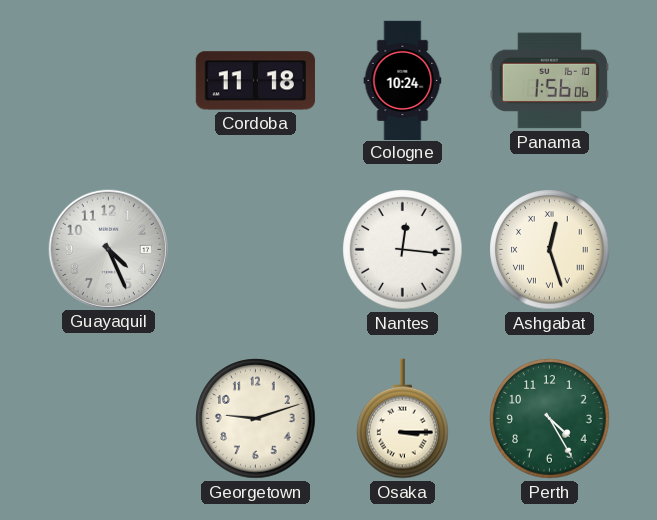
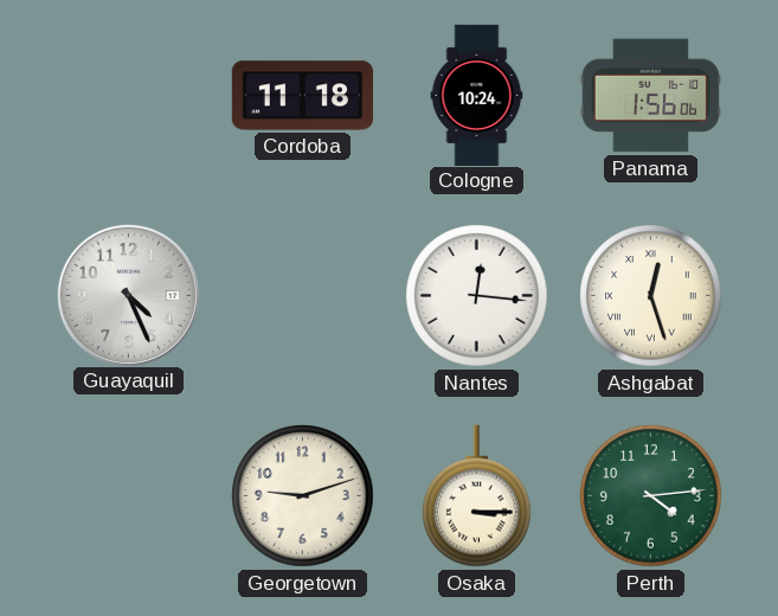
Perth: 4:25 -> 4:14 (651, 496)
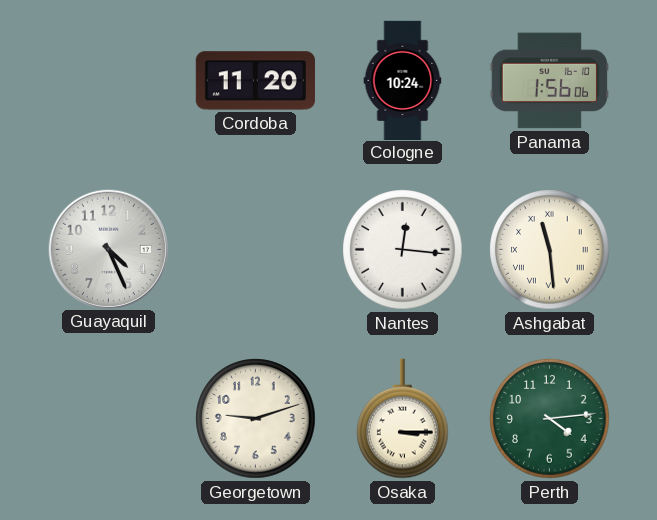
Cordoba: 11:18 -> 11:20 (255, 81)
Ashgabat: 12:27 -> 11:29 (550, 250)
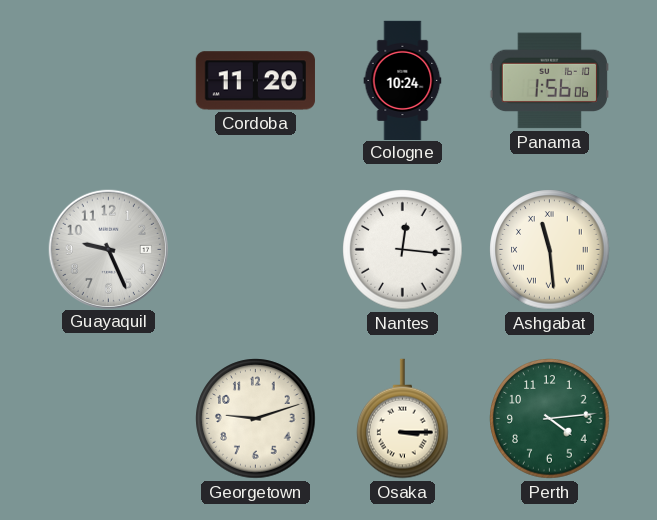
Guayaquil: 4:26 -> 9:26 (108, 249)
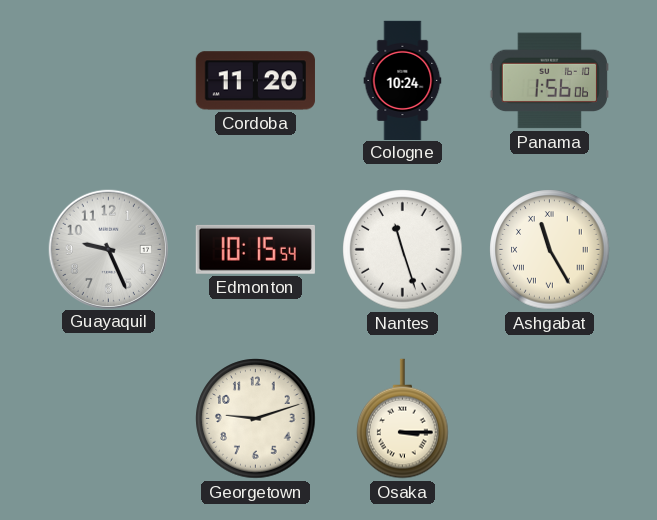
Edmonton: none -> 10:15 (255, 249)
Nantes: 12:16 -> 11:27 (403, 250)
Ashgabat: 11:29 -> 11:25 (550, 250)
Perth: 4:14 -> none (550, 419)
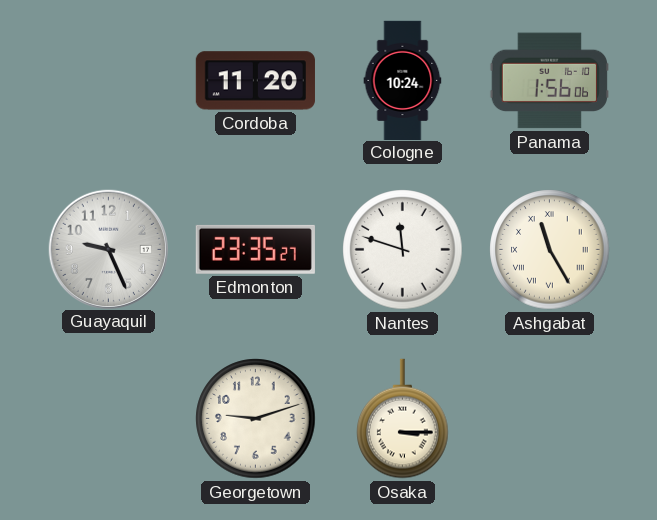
Edmonton: 10:15 -> 23:35 (255, 249)
Nantes: 11:27 -> 11:48 (403, 250)
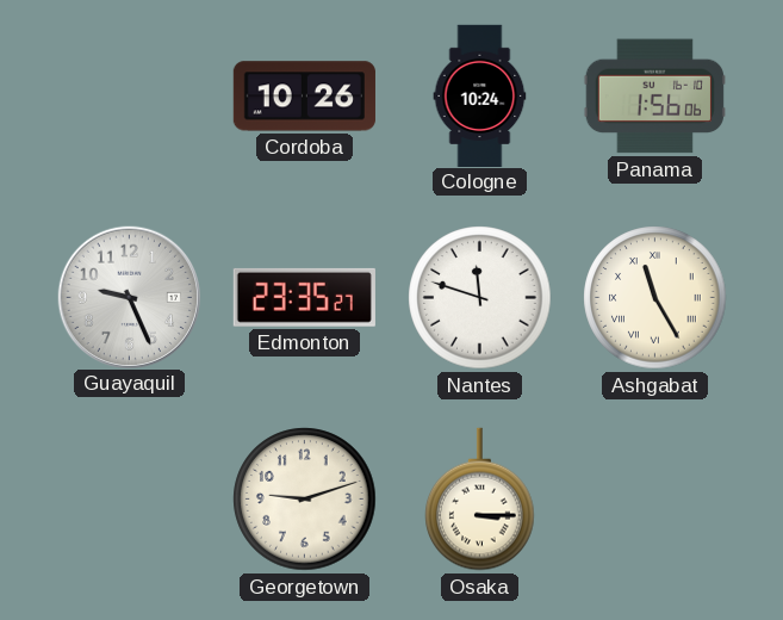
Cordoba: 11:20 -> 10:26 (304, 97)
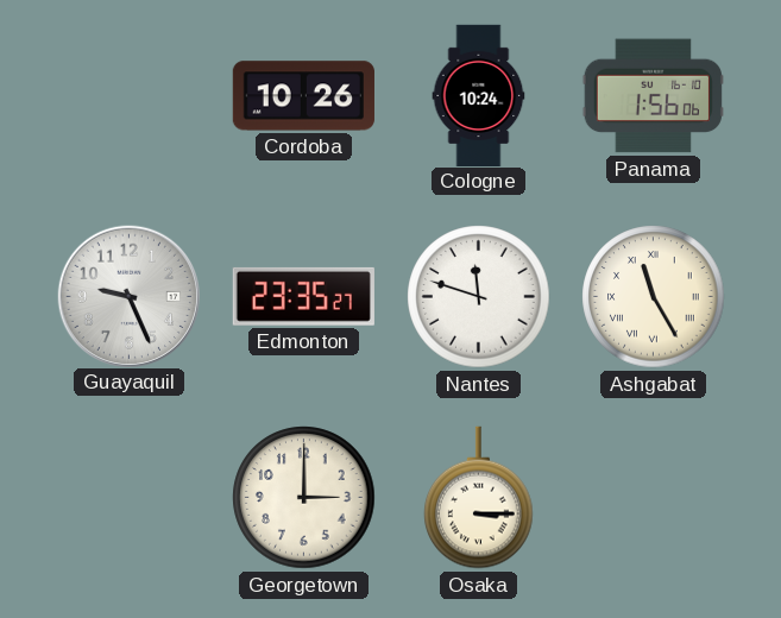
Georgetown: 9:12 -> 3:00 (304, 498)
